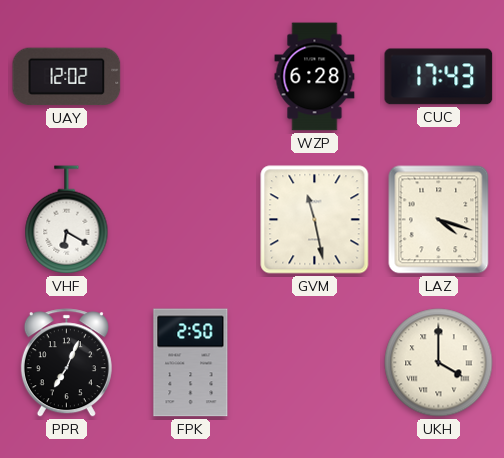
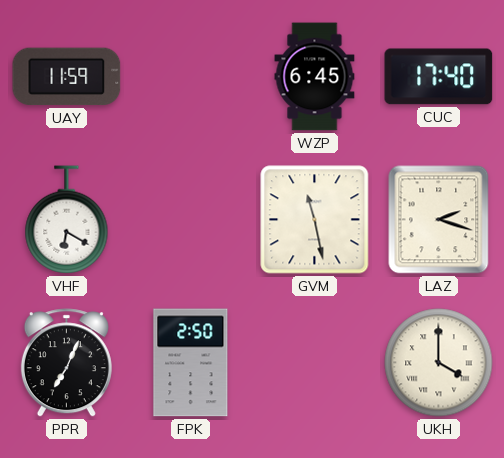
UAY: 12:02 -> 11:59 (67, 77)
WZP: 6:28 -> 6:45 (315, 77)
CUC: 17:43 -> 17:40 (439, 77)
LAZ: 4:18 -> 2:18 (439, 220)
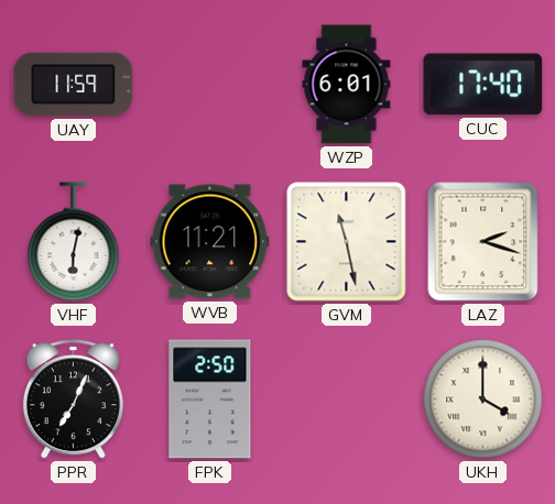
WZP: 6:45 -> 6:01 (347, 85)
VHF: 6:20 -> 6:02 (74, 242)
WVB: none -> 11:21 (210, 242)
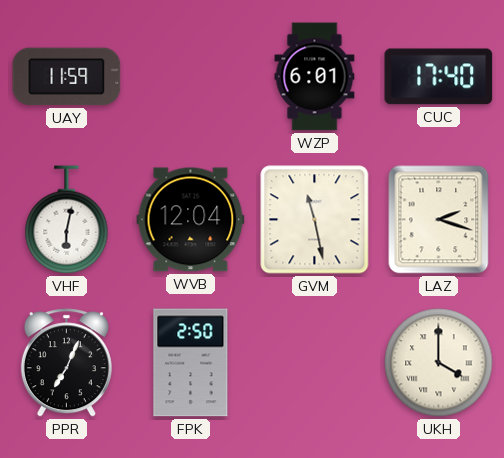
WVB: 11:21 -> 12:04 (191, 220)
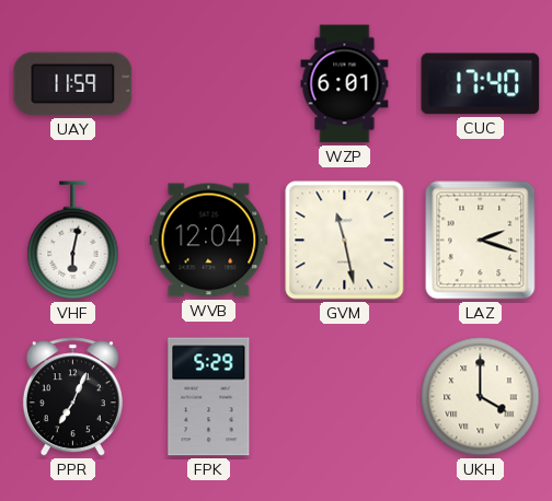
FPK: 2:50 -> 5:29 (209, 397)
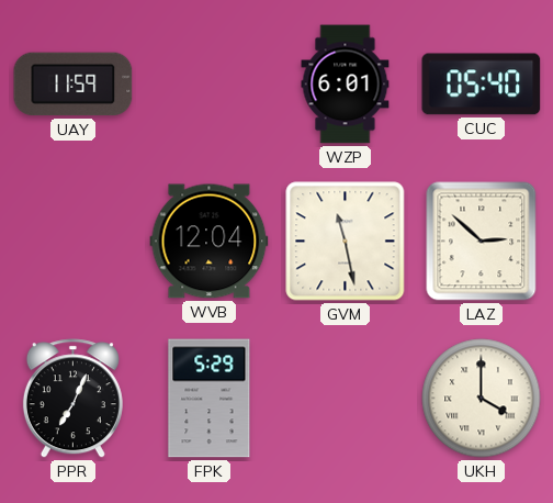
CUC: 17:40 -> 05:40 (482, 85)
VHF: 6:02 -> none (73, 241)
LAZ: 2:18 -> 2:52 (482, 242)
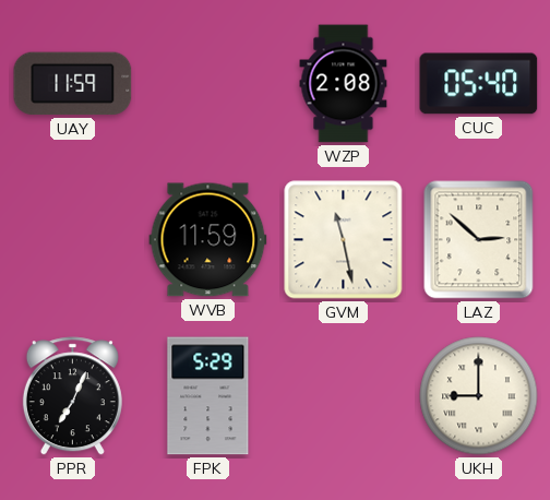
WZP: 6:01 -> 2:08 (344, 84)
WVB: 12:04 -> 11:59 (208, 240)
UKH: 4:00 -> 9:00 (479, 396)
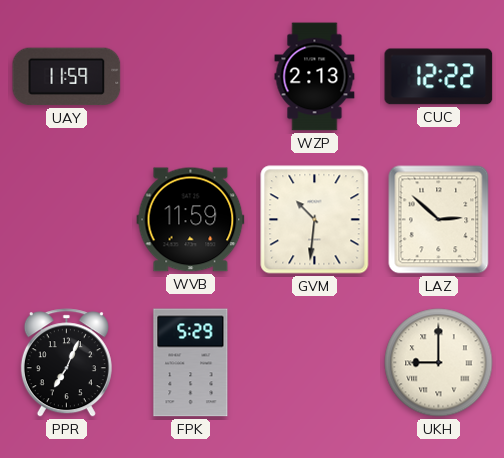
WZP: 2:08 -> 2:13 (315, 77)
CUC: 05:40 -> 12:22 (439, 77)
GVM: 11:28 -> 10:31 (315, 220)
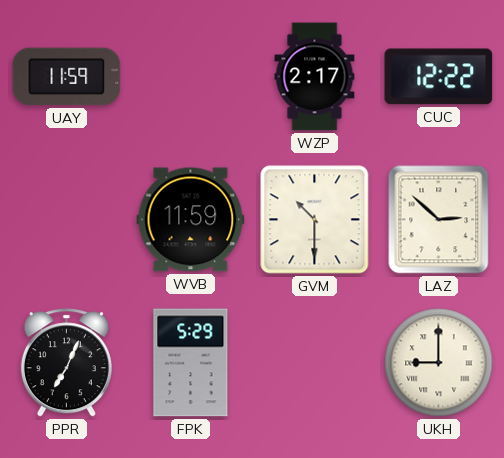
WZP: 2:13 -> 2:17 (315, 77)
GVM: 10:31 -> 10:30 (315, 220)
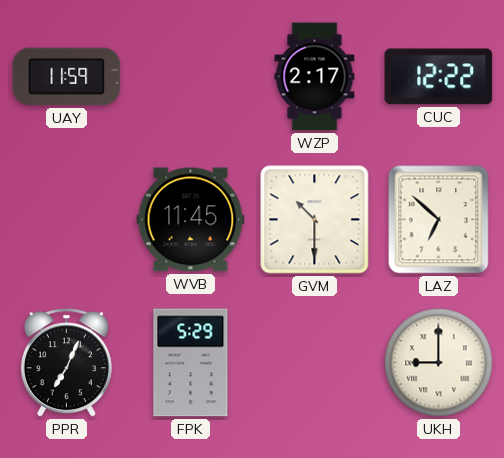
WVB: 11:59 -> 11:45 (191, 220)
LAZ: 2:52 -> 6:52 (439, 220)
